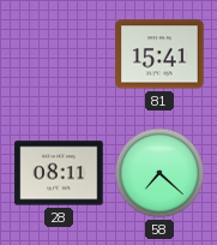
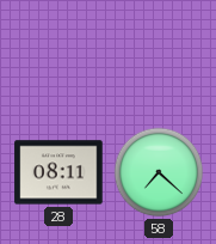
81: 15:41 -> none (159, 54)
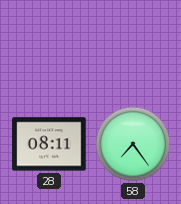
58: 7:22 -> 7:24 (133, 144)
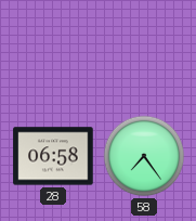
28: 08:11 -> 06:58 (53, 156)
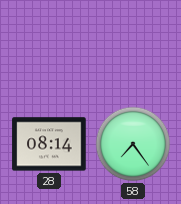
28: 06:58 -> 08:14 (49, 144)
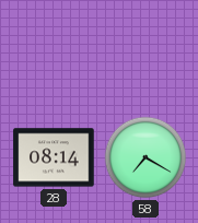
58: 7:24 -> 7:20 (145, 157)
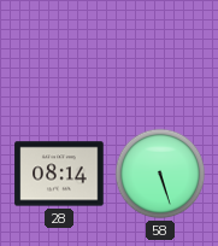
58: 7:20 -> 5:27 (160, 174)
